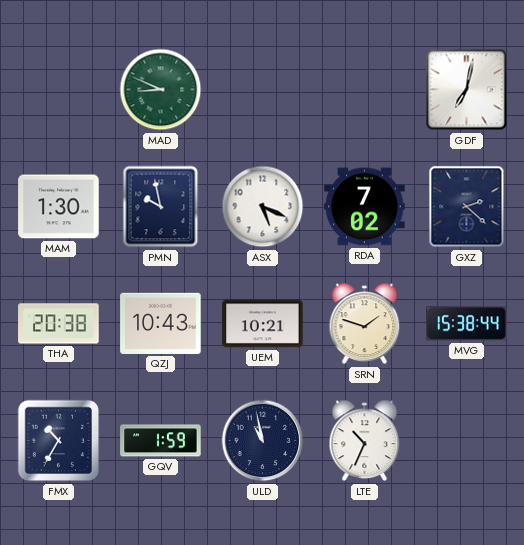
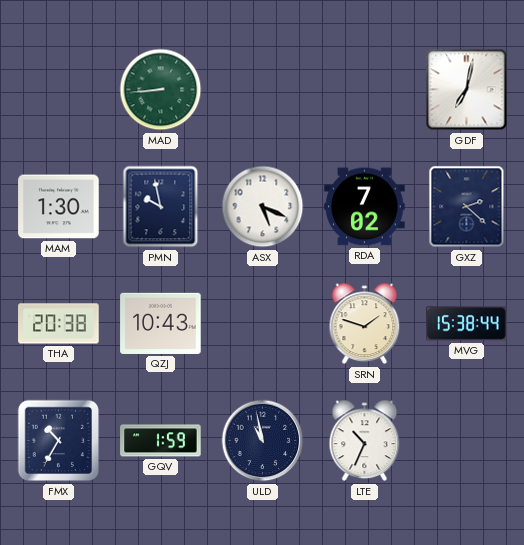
MAD: 8:49 -> 8:44 (161, 90)
UEM: 10:21 -> none (263, 324)
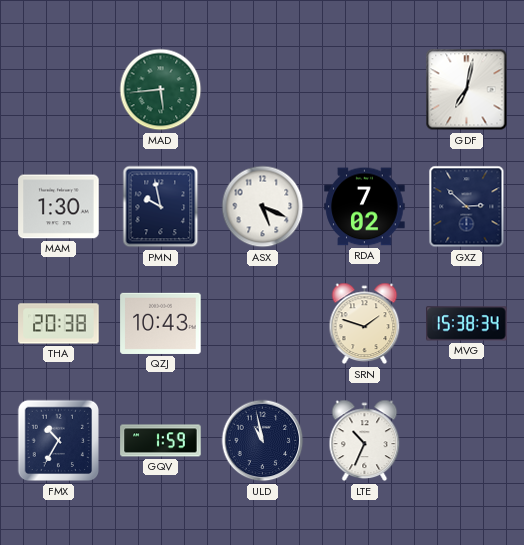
MAD: 8:44 -> 5:44 (161, 90)
GXZ: 2:22 -> 2:52 (467, 207)
MVG: 15:38:44 -> 15:38:34 (467, 324)
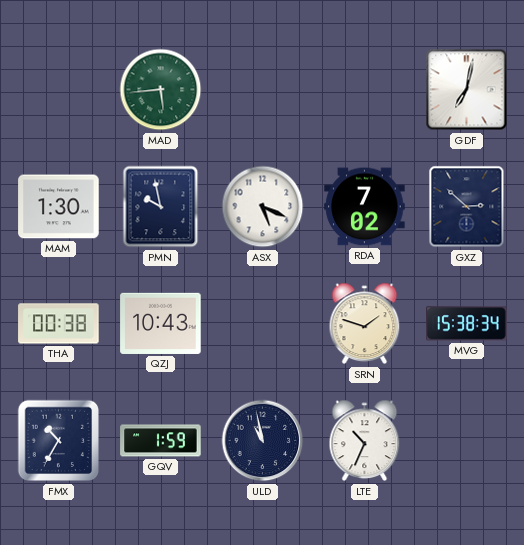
THA: 20:38 -> 00:38 (59, 324)
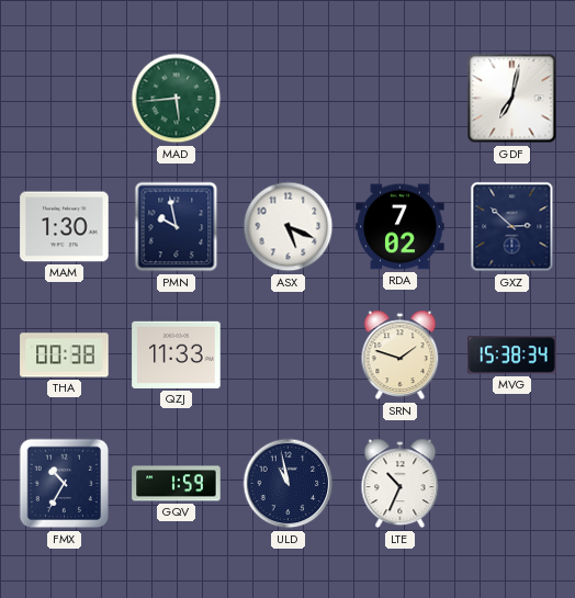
QZJ: 10:43 -> 11:33 (177, 354)
